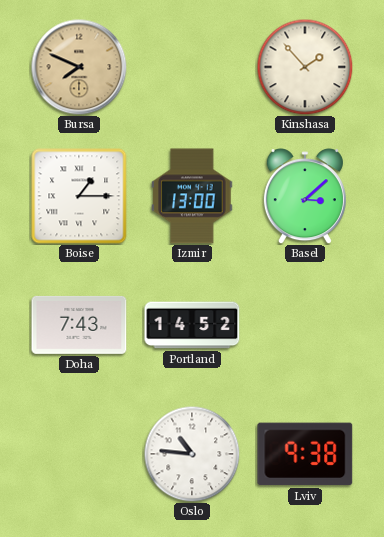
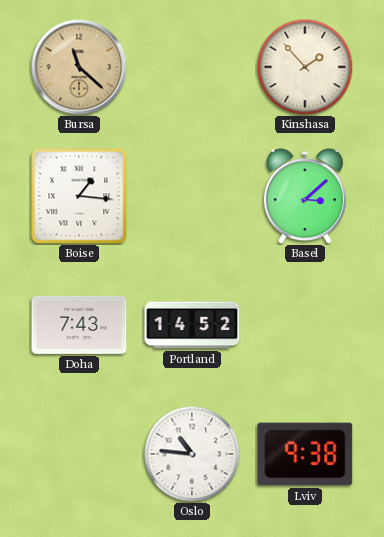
Bursa: 7:49 -> 11:22 (79, 67)
Boise: 1:15 -> 1:16 (79, 196)
Izmir: 13:00 -> none (192, 196)
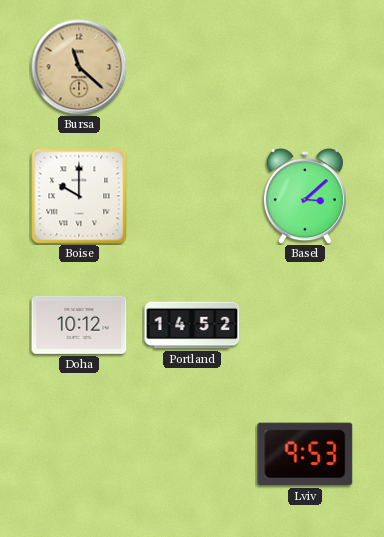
Kinshasa: 1:53 -> none (305, 67)
Boise: 1:16 -> 10:00 (79, 196)
Doha: 7:43 -> 10:12 (79, 325)
Oslo: 10:46 -> none (192, 454)
Lviv: 9:38 -> 9:53 (305, 454)
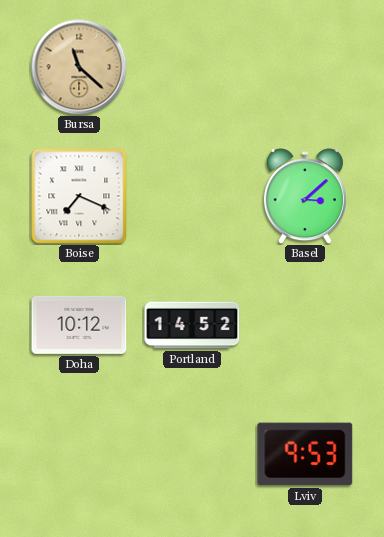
Boise: 10:00 -> 7:19 (79, 196)
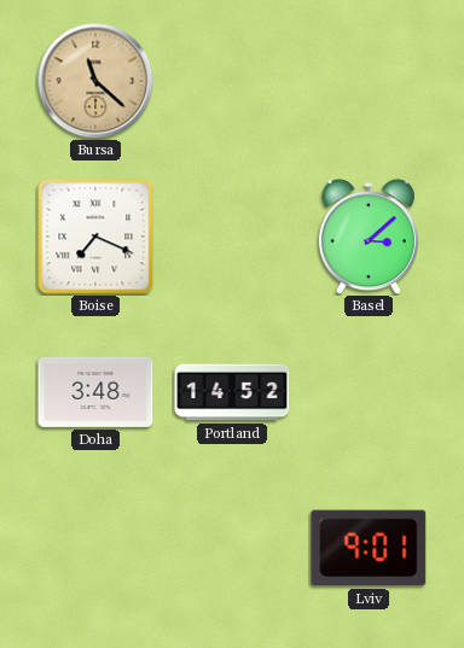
Doha: 10:12 -> 3:48 (95, 392)
Lviv: 9:53 -> 9:01 (369, 548)
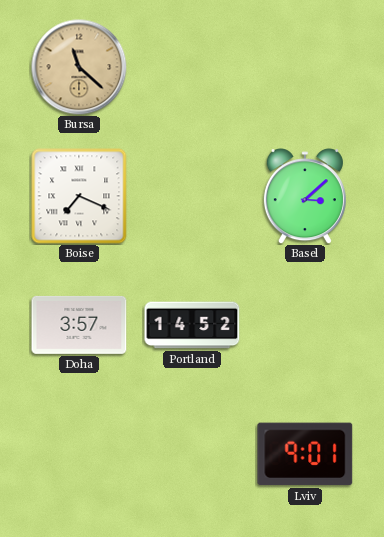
Doha: 3:48 -> 3:57 (79, 325)
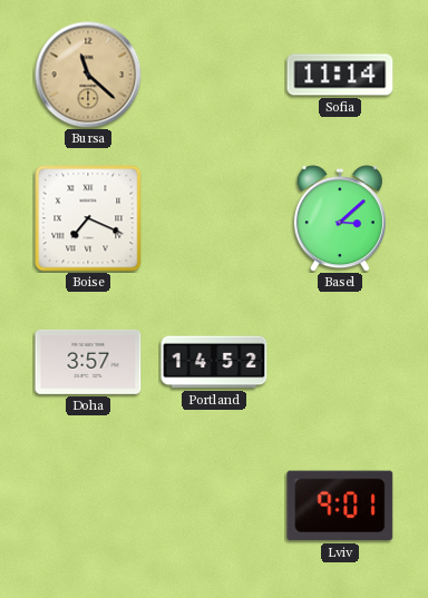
Sofia: none -> 11:14 (340, 75)
